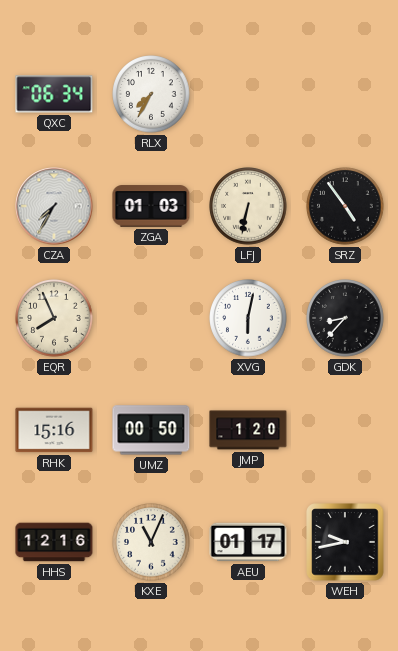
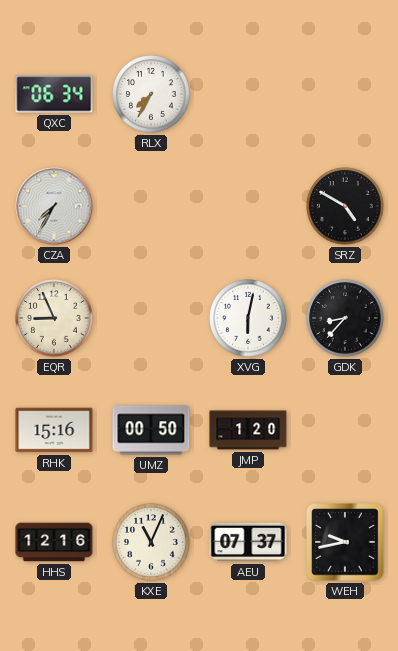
ZGA: 01:03 -> none (151, 206)
LFJ: 6:32 -> none (248, 206)
SRZ: 4:54 -> 4:50 (345, 206)
EQR: 7:56 -> 8:56 (54, 318)
AEU: 01:17 -> 07:37 (248, 542)
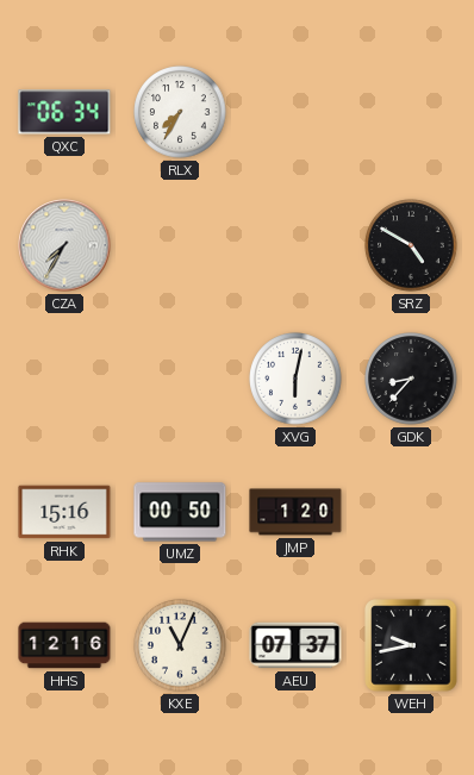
EQR: 8:56 -> none (54, 318)
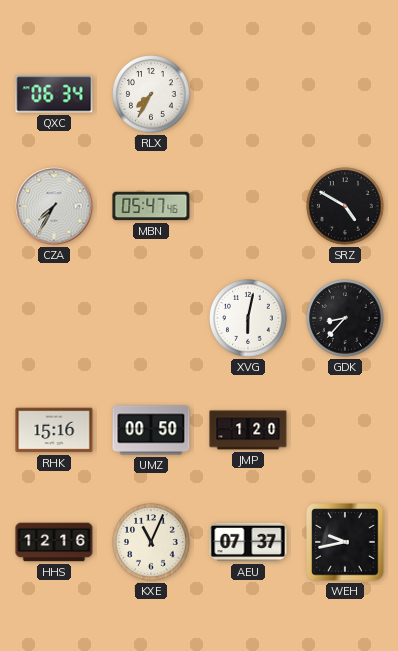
MBN: none -> 05:47 (151, 206)
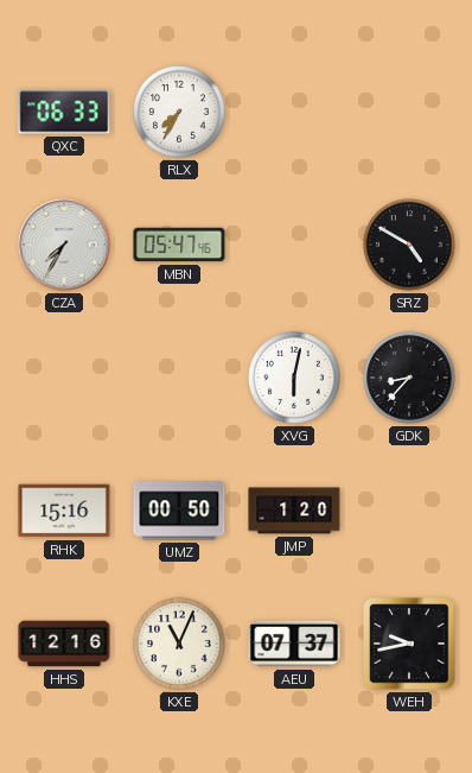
QXC: 06:34 -> 06:33 (64, 112)
